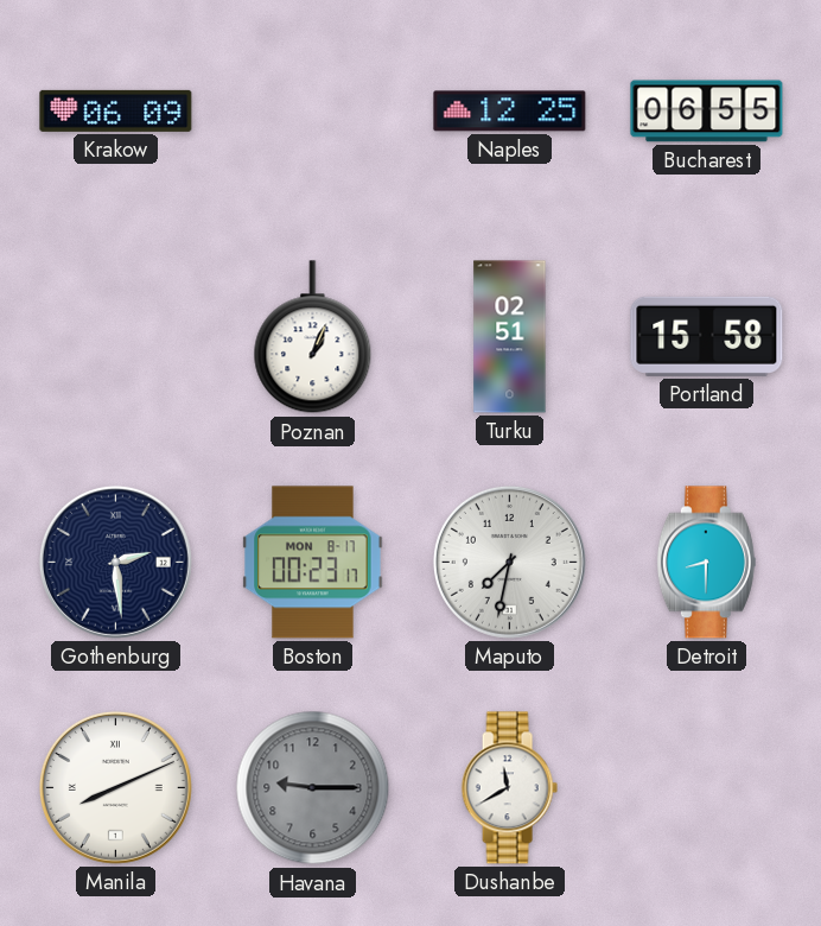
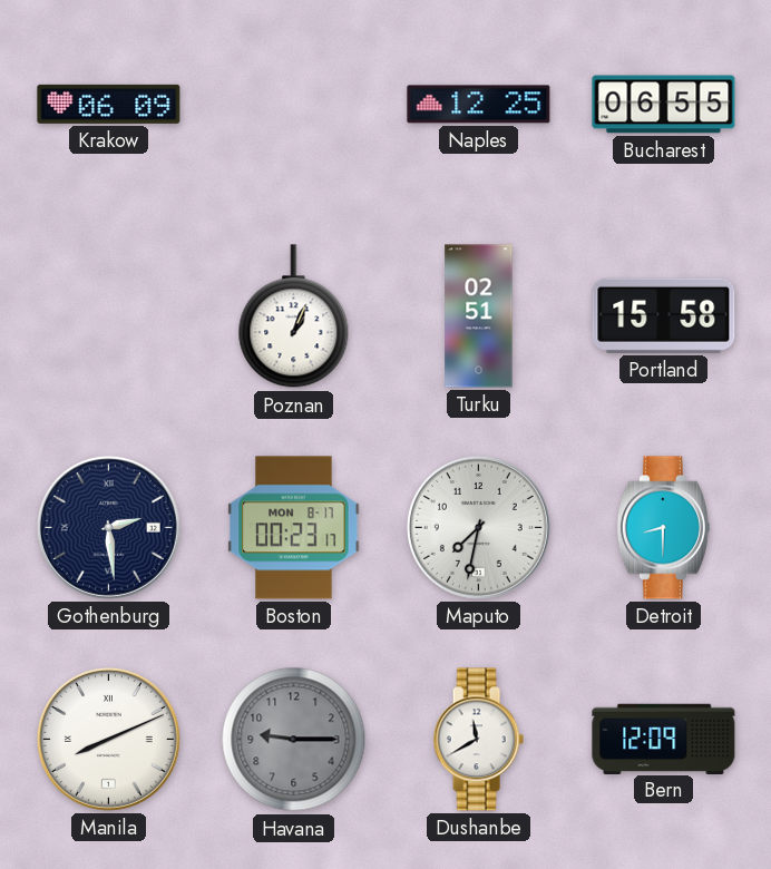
Bern: none -> 12:09 (664, 739)
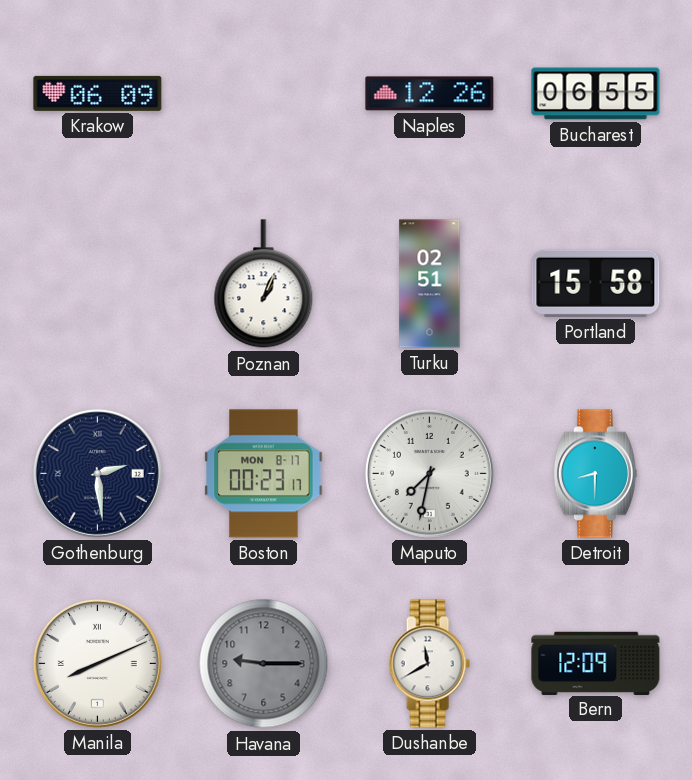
Naples: 12:25 -> 12:26 (430, 94)
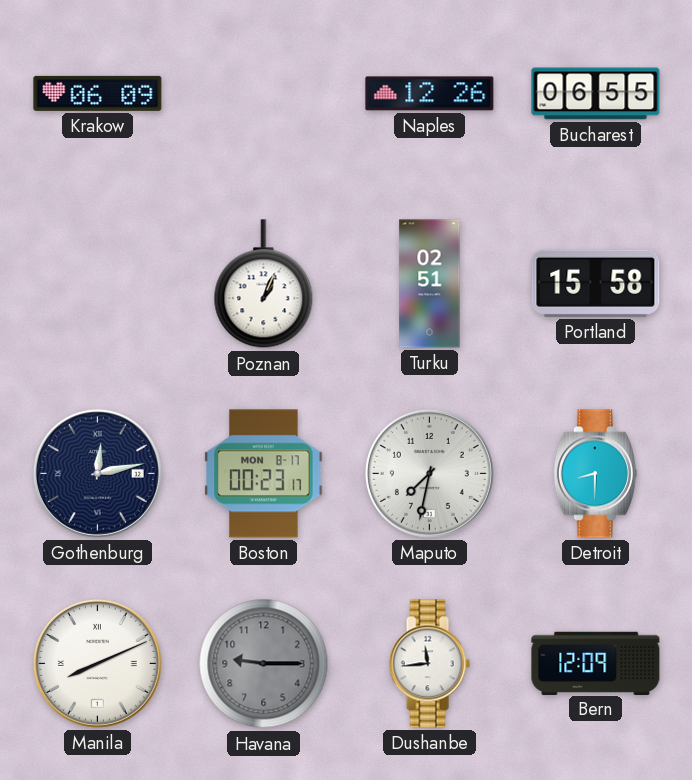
Gothenburg: 2:29 -> 12:13 (97, 473)
Dushanbe: 11:40 -> 11:44 (429, 664)
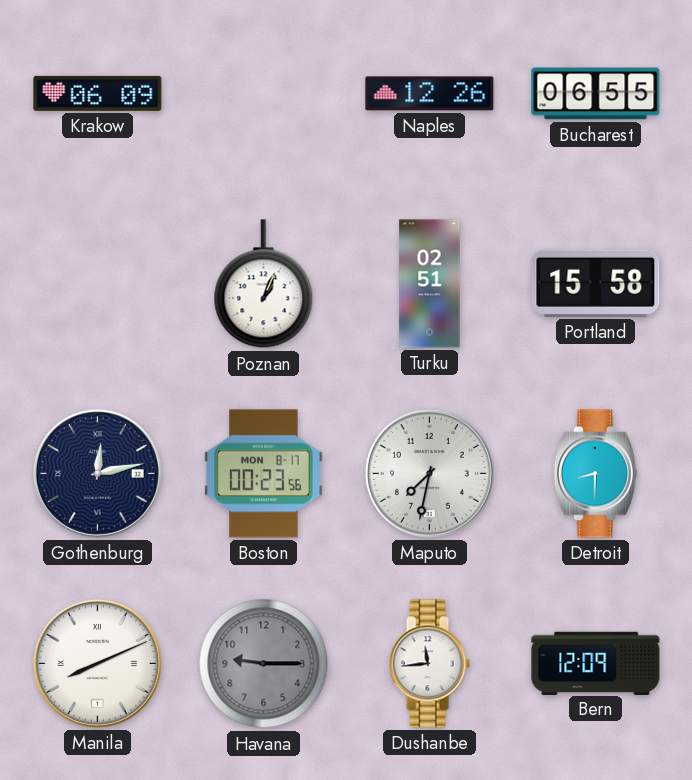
Boston: 00:23:17 -> 00:23:56 (264, 474)
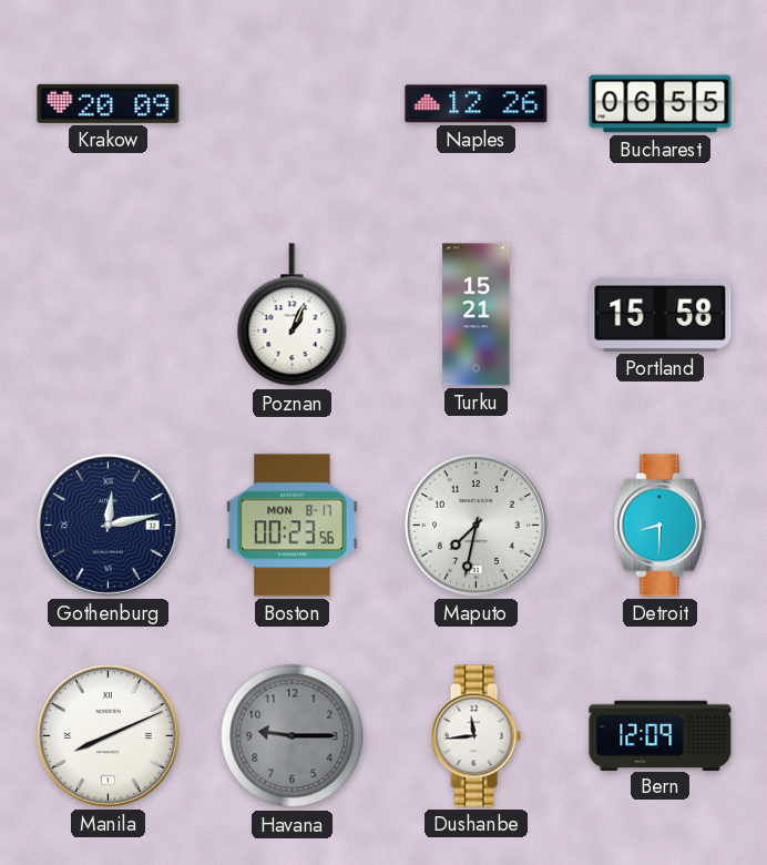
Krakow: 06:09 -> 20:09 (109, 103)
Turku: 02:51 -> 15:21 (477, 315)
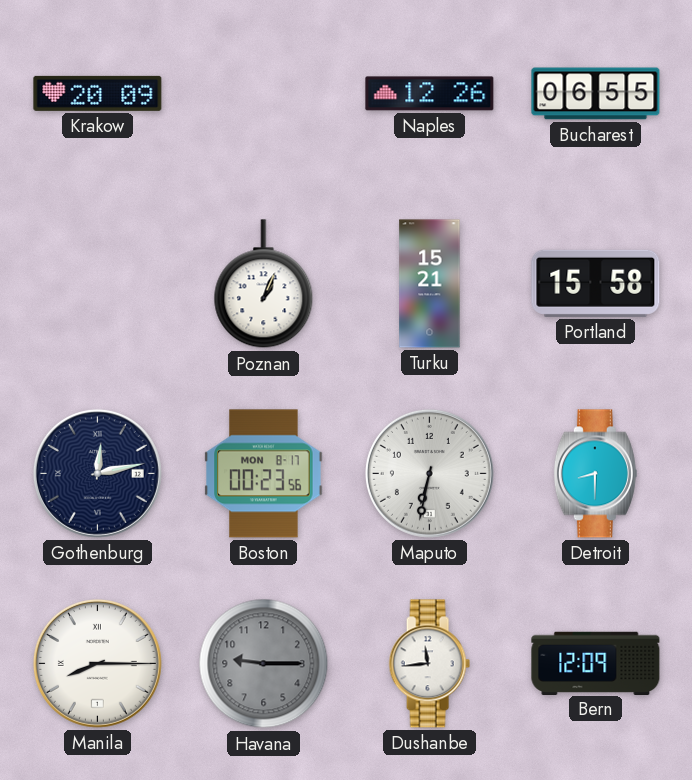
Maputo: 7:32 -> 6:32 (429, 473)
Manila: 8:11 -> 8:15 (97, 663)
